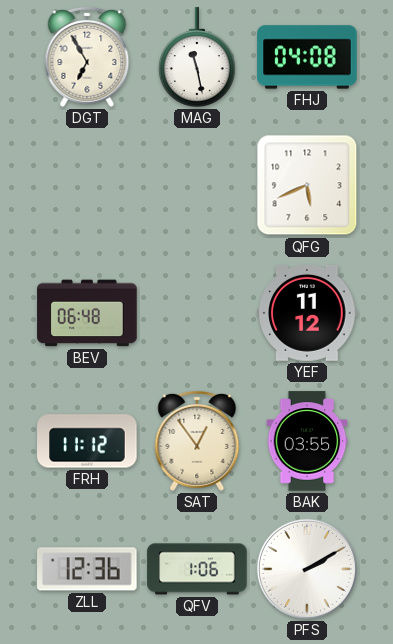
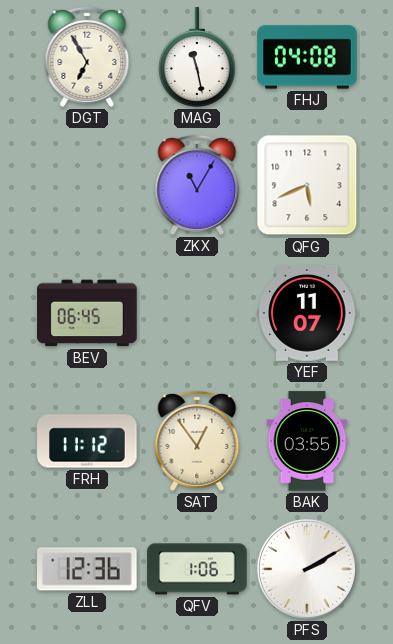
ZKX: none -> 11:05 (197, 185)
BEV: 06:48 -> 06:45 (87, 313)
YEF: 11:12 -> 11:07 (307, 313)
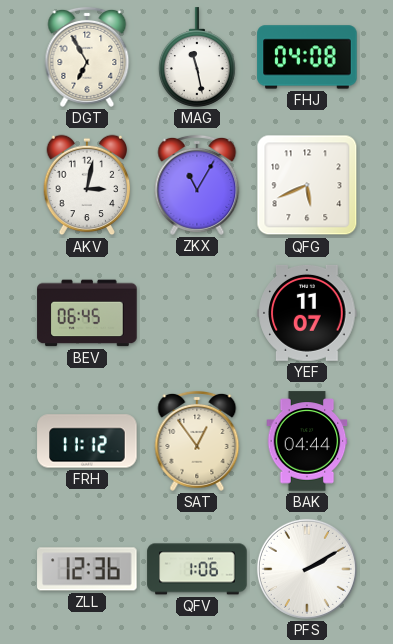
AKV: none -> 3:02 (87, 185)
BAK: 03:55 -> 04:44 (307, 441)
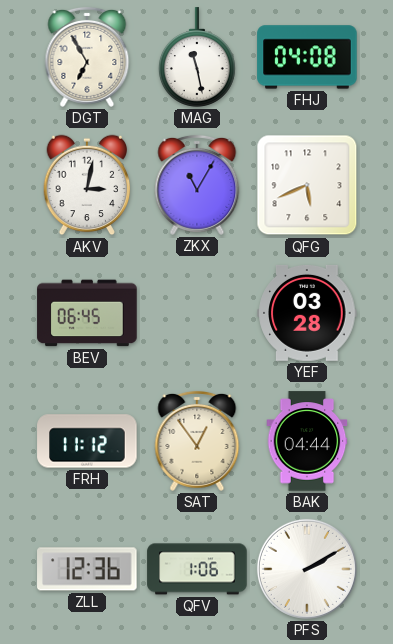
YEF: 11:07 -> 03:28 (307, 313)
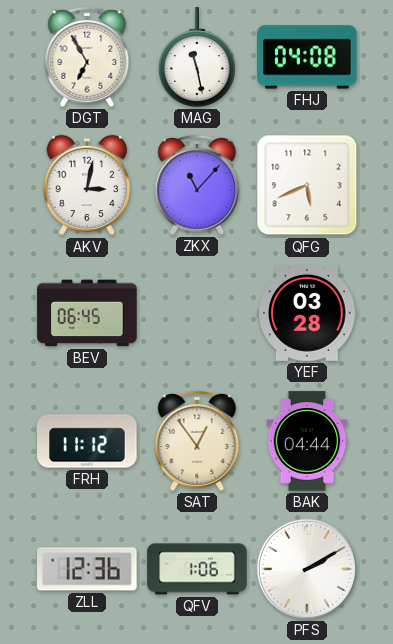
ZKX: 11:05 -> 11:07 (197, 185)
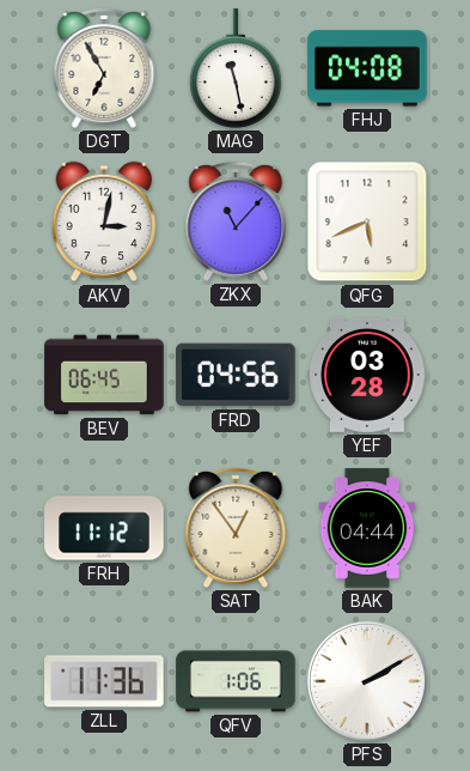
FRD: none -> 04:56 (236, 375)
ZLL: 12:36 -> 11:36 (104, 681)
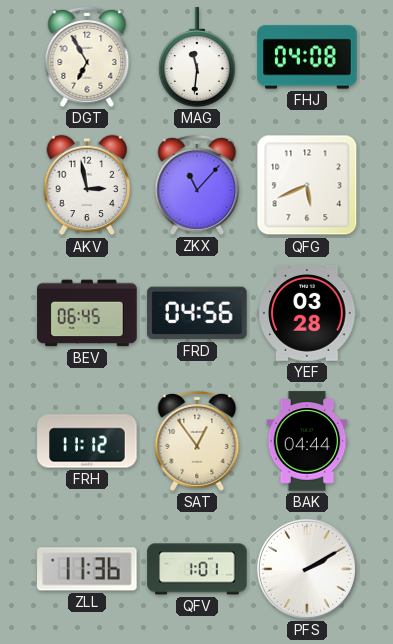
MAG: 11:28 -> 11:31 (197, 57)
AKV: 3:02 -> 2:58 (87, 185)
QFV: 1:06 -> 1:01 (197, 569)
